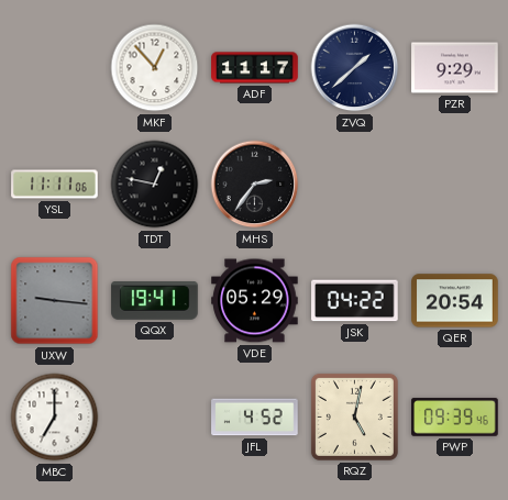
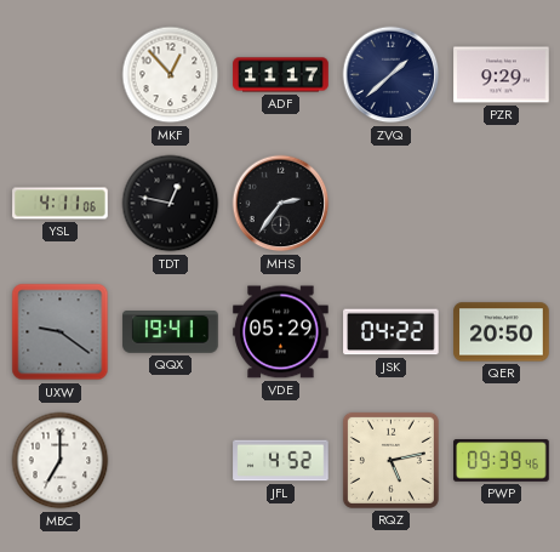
YSL: 11:11 -> 4:11 (61, 204)
UXW: 9:16 -> 9:21 (61, 332)
QER: 20:54 -> 20:50 (502, 332)
RQZ: 5:02 -> 5:13 (390, 460)
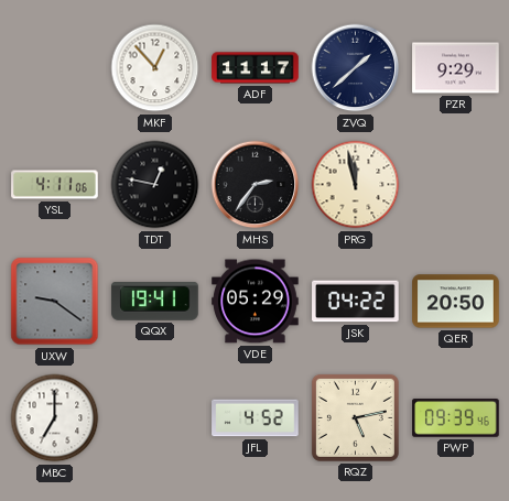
PRG: none -> 11:58 (356, 185)
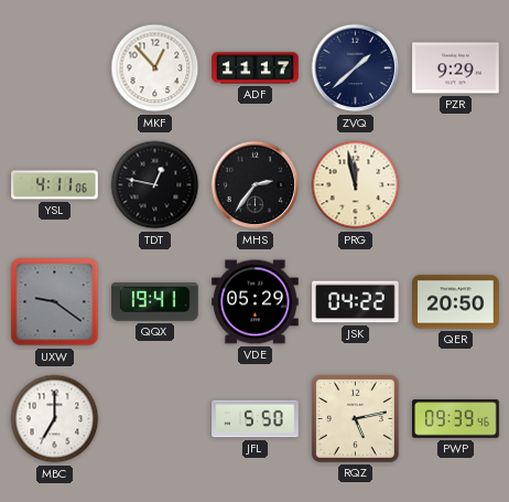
JFL: 4:52 -> 5:50 (256, 419)
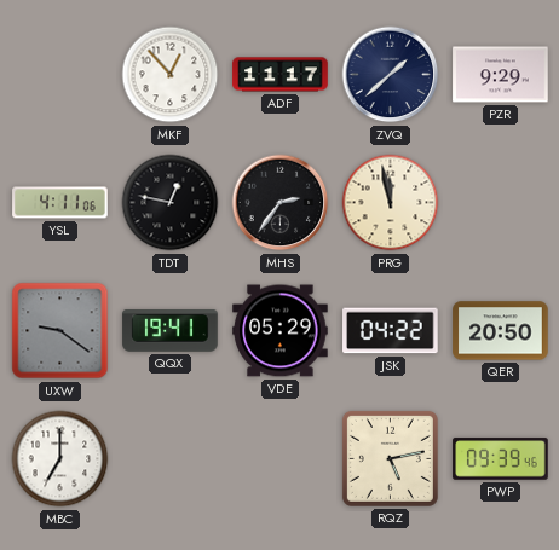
JFL: 5:50 -> none (256, 419)
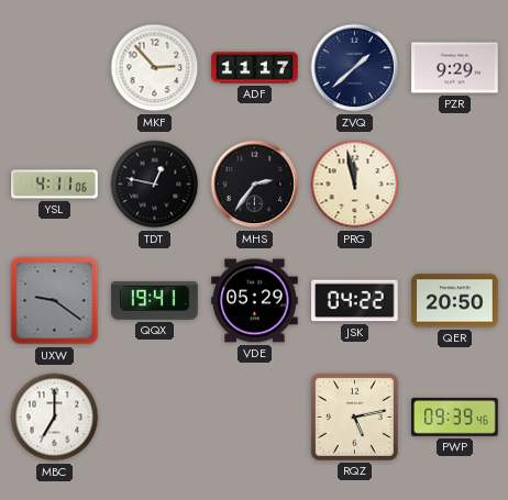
MKF: 12:53 -> 2:53 (155, 68)
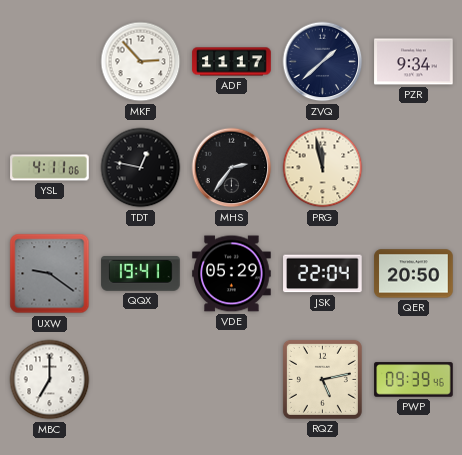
PZR: 9:29 -> 9:34 (414, 62)
JSK: 04:22 -> 22:04 (323, 274)
